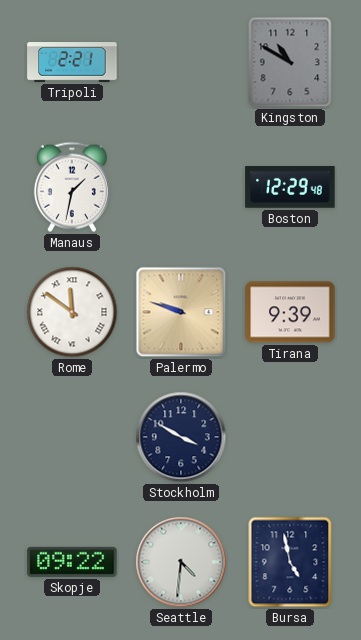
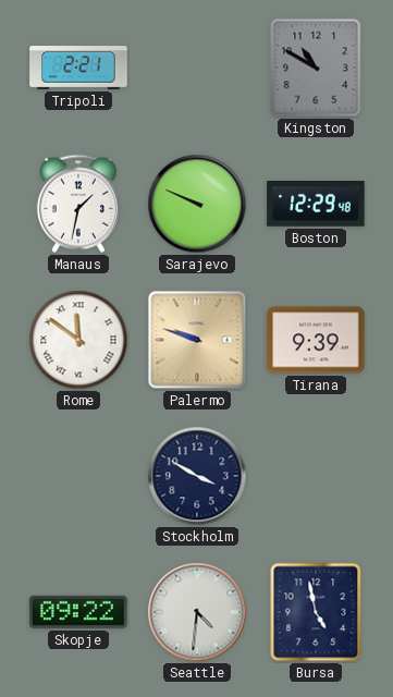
Sarajevo: none -> 9:49 (197, 204)
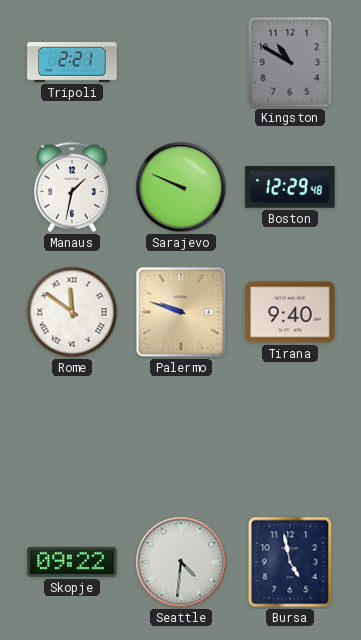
Tirana: 9:39 -> 9:40 (290, 312)
Stockholm: 3:50 -> none (197, 476)
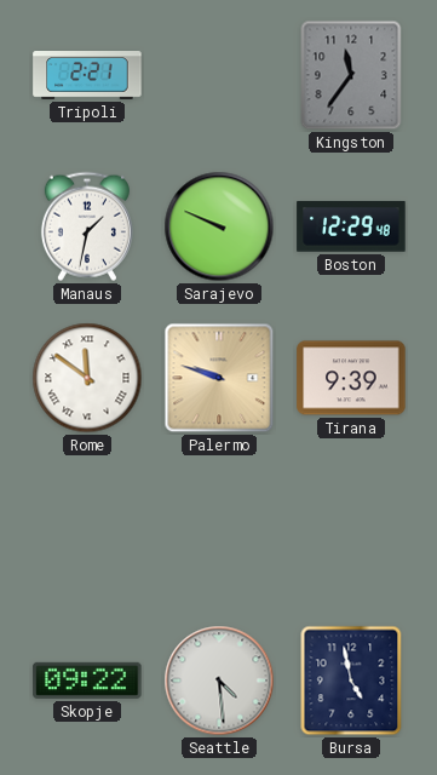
Kingston: 10:50 -> 11:36 (351, 75)
Tirana: 9:40 -> 9:39 (351, 378)
Seattle: 4:31 -> 4:29 (219, 681)
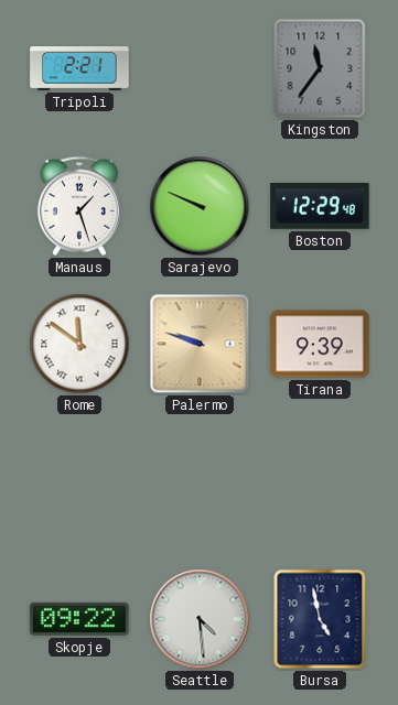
Manaus: 1:32 -> 1:27 (79, 206)
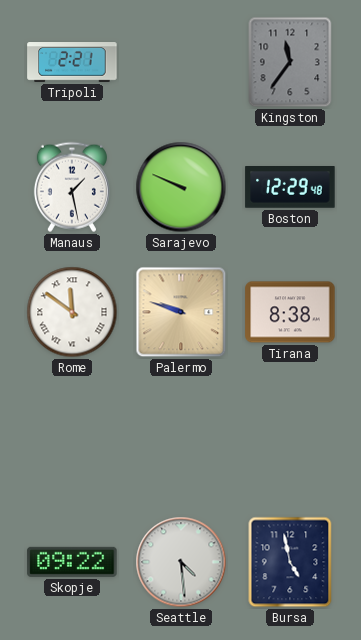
Manaus: 1:27 -> 1:28 (72, 187)
Tirana: 9:39 -> 8:38 (290, 312)
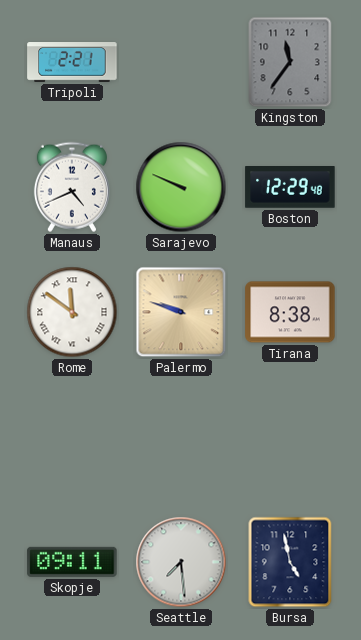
Manaus: 1:28 -> 4:41 (72, 187)
Skopje: 09:22 -> 09:11 (72, 562)
Seattle: 4:29 -> 7:29 (181, 562)
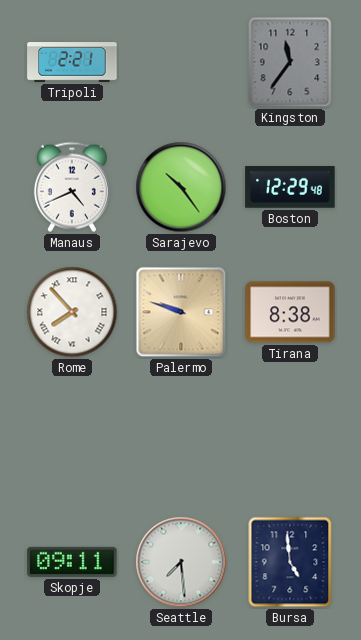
Sarajevo: 9:49 -> 10:24 (181, 187)
Rome: 11:51 -> 7:53 (72, 312)
Bursa: 4:58 -> 4:59 (290, 562)
